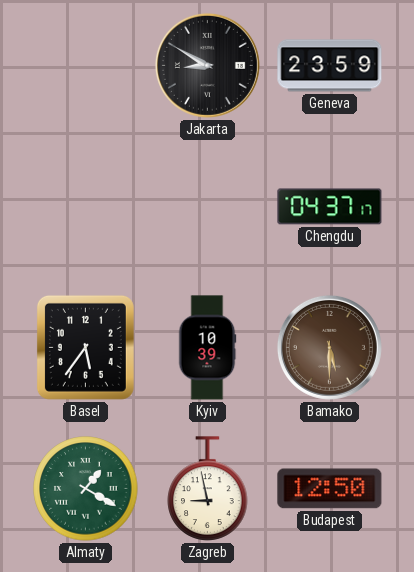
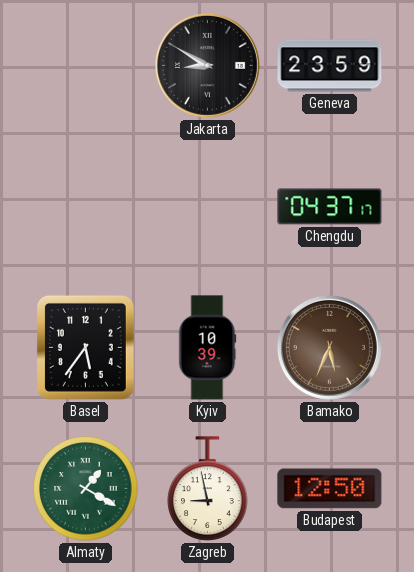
Bamako: 5:30 -> 5:34 (329, 347)
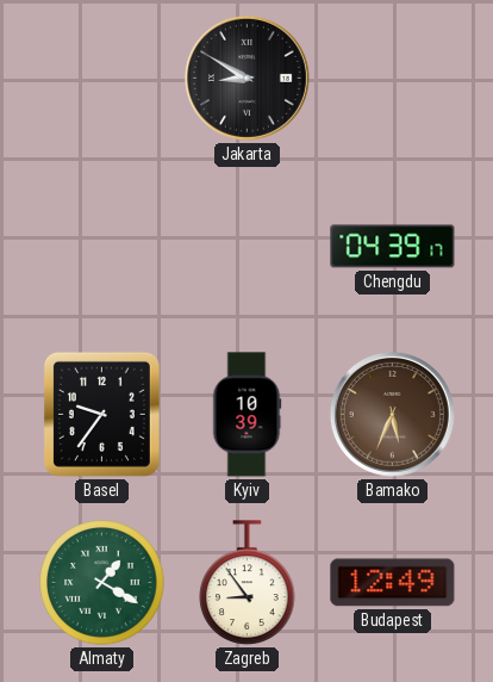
Geneva: 23:59 -> none (330, 66)
Chengdu: 04:37 -> 04:39 (393, 247)
Basel: 5:36 -> 9:36 (101, 414)
Zagreb: 8:58 -> 8:54 (248, 583)
Budapest: 12:50 -> 12:49 (393, 583)
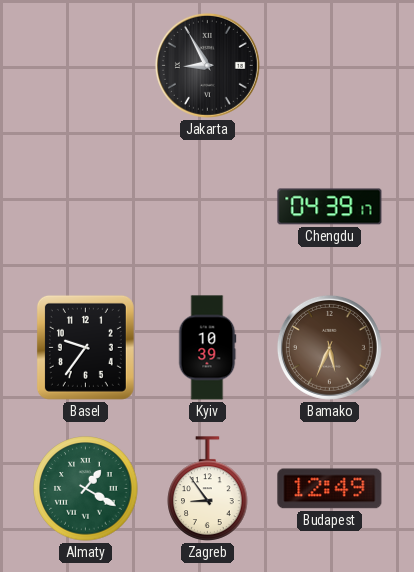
Jakarta: 8:50 -> 8:55 (207, 65)
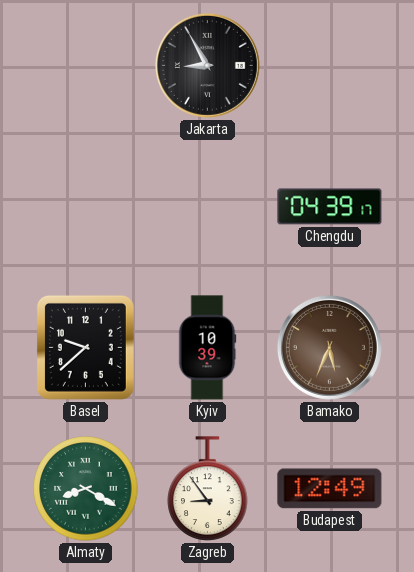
Basel: 9:36 -> 9:38 (85, 347)
Almaty: 1:20 -> 8:20 (86, 489)
